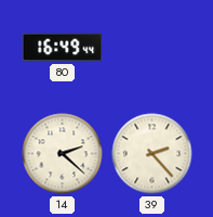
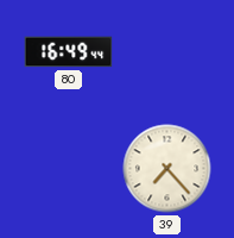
14: 2:22 -> none (63, 154)
39: 2:23 -> 7:23 (167, 169)
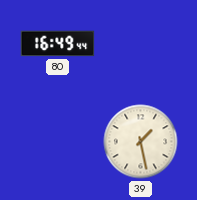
39: 7:23 -> 1:28 (141, 142)
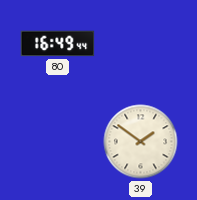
39: 1:28 -> 1:51 (141, 142)
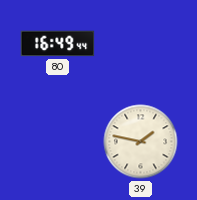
39: 1:51 -> 1:47 (141, 142)
